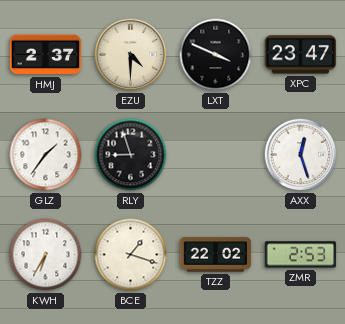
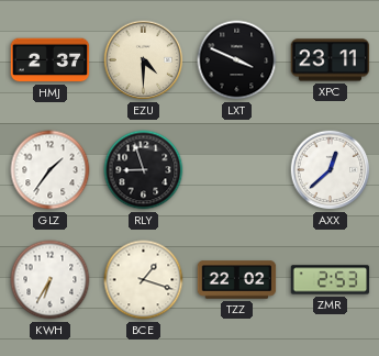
XPC: 23:47 -> 23:11 (331, 60)
AXX: 12:27 -> 12:38 (331, 170)
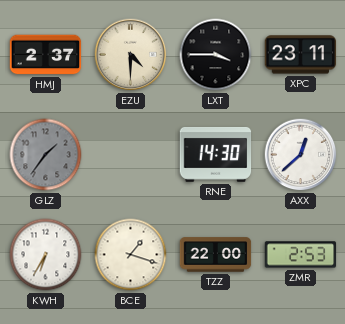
LXT: 3:49 -> 3:45 (216, 55)
GLZ dial: white -> grey (46, 155)
RLY: 8:57 -> none (144, 170)
RNE: none -> 14:30 (216, 154)
TZZ: 22:02 -> 22:00 (216, 255)
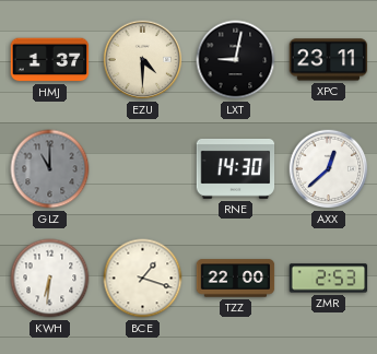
HMJ: 2:37 -> 1:37 (50, 60)
LXT: 3:45 -> 9:02 (236, 60)
GLZ: 1:36 -> 11:00 (50, 169)
KWH: 6:35 -> 6:31 (50, 279)
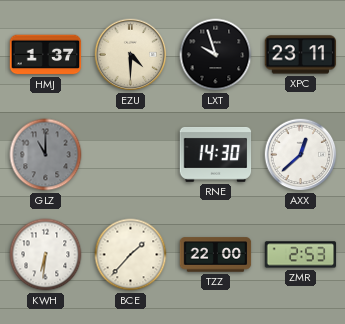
LXT: 9:02 -> 9:57 (216, 55)
BCE: 1:18 -> 1:37 (131, 255)
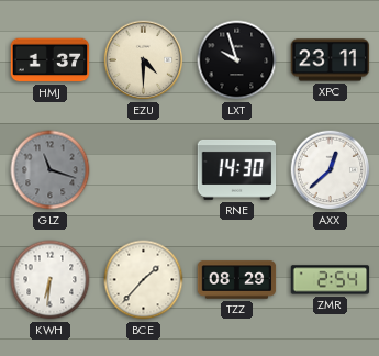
GLZ: 11:00 -> 11:18 (51, 170)
TZZ: 22:00 -> 08:29 (237, 280)
ZMR: 2:53 -> 2:54 (331, 280)
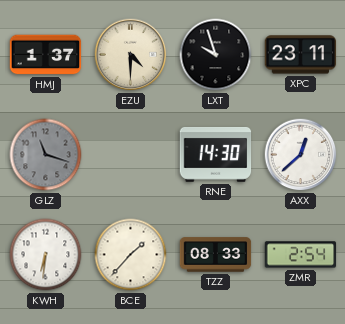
TZZ: 08:29 -> 08:33 (216, 255)
